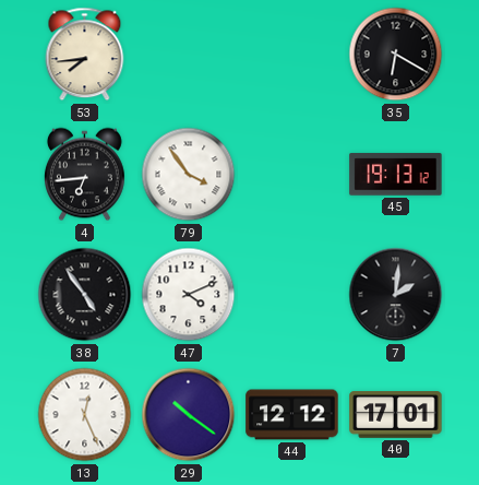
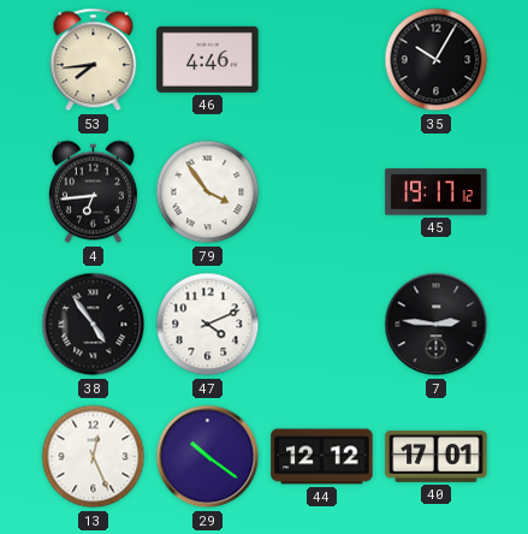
46: none -> 4:46 (208, 59)
35: 6:20 -> 10:05 (437, 60)
45: 19:13 -> 19:17 (437, 192)
7: 2:01 -> 2:46 (437, 325)
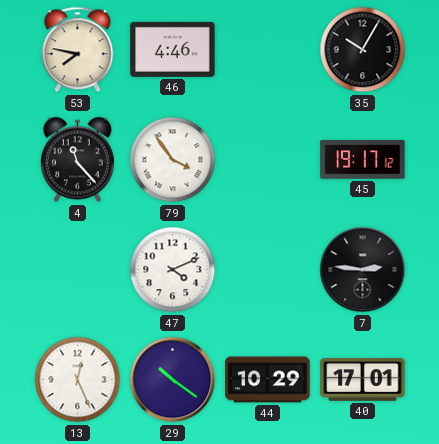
53: 7:44 -> 7:47 (78, 50)
4: 6:44 -> 11:23 (78, 160)
38: 4:54 -> none (94, 325)
44: 12:12 -> 10:29 (268, 380)
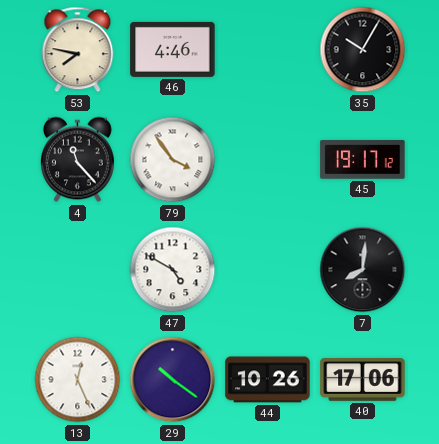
47: 4:11 -> 4:50 (173, 270)
7: 2:46 -> 8:01 (363, 270)
44: 10:29 -> 10:26 (268, 380)
40: 17:01 -> 17:06 (363, 380)
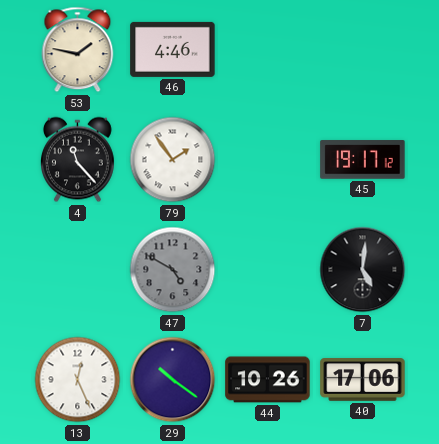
53: 7:47 -> 1:47 (78, 50)
35: 10:05 -> none (363, 50)
79: 3:54 -> 1:54 (173, 160)
47 dial: white -> grey (173, 270)
7: 8:01 -> 5:01 (363, 270)
